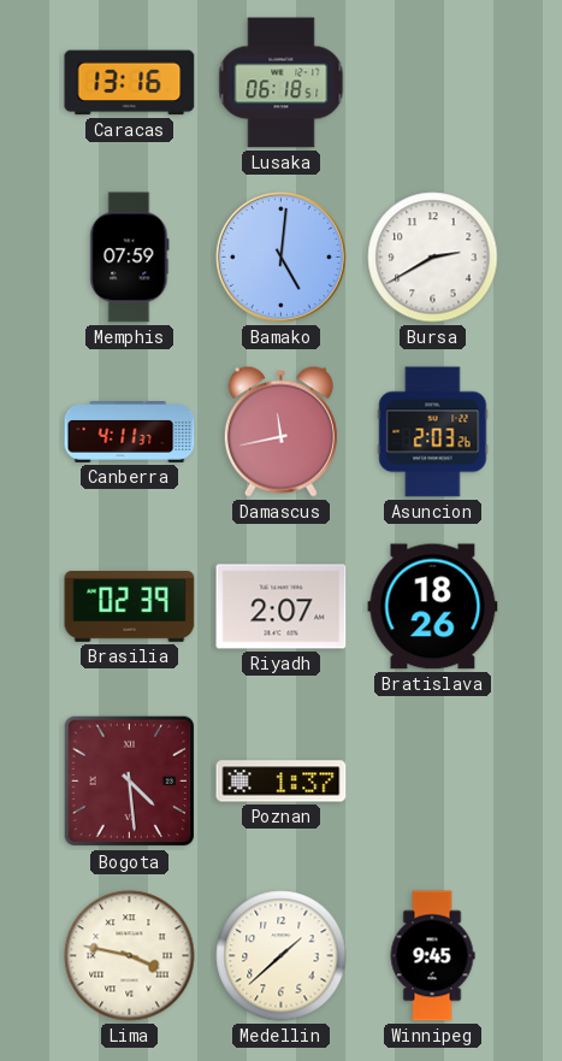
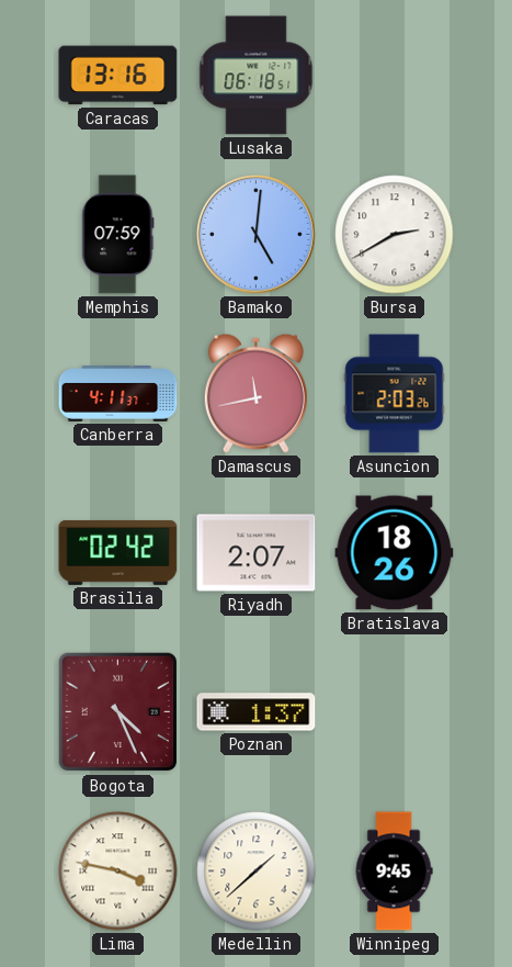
Brasilia: 02:39 -> 02:42 (118, 552)
Bogota: 4:29 -> 4:26 (118, 712)
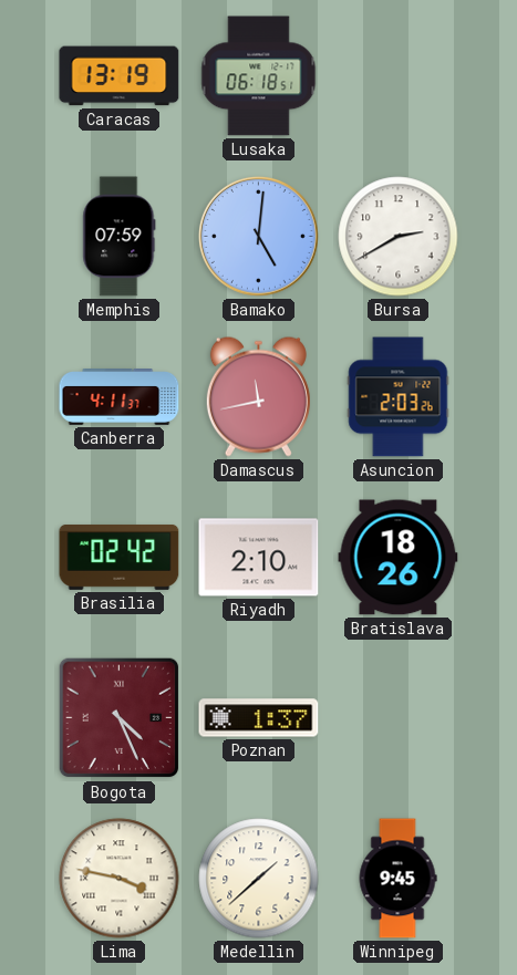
Caracas: 13:16 -> 13:19 (120, 76)
Riyadh: 2:07 -> 2:10 (259, 558)
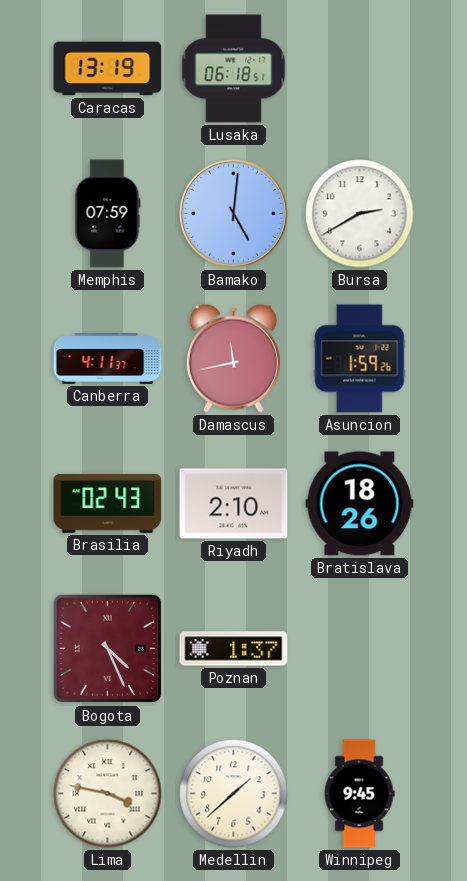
Asuncion: 2:03 -> 1:59 (360, 359)
Brasilia: 02:42 -> 02:43 (108, 503)
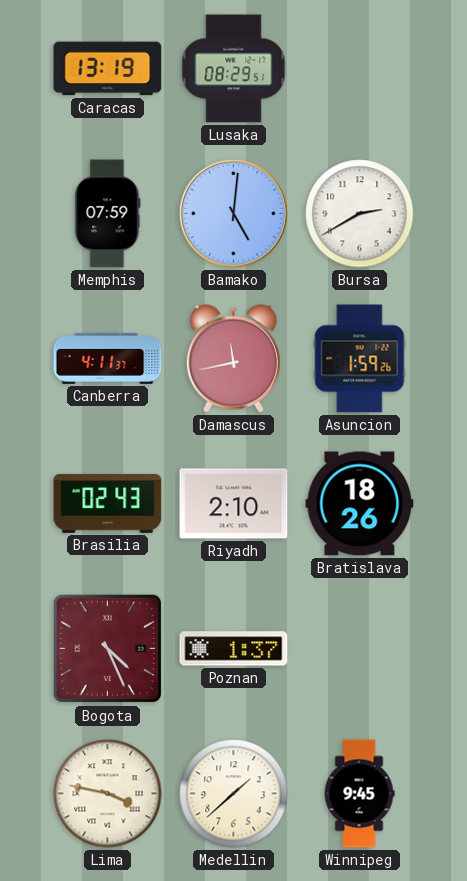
Lusaka: 06:18 -> 08:29 (234, 69)
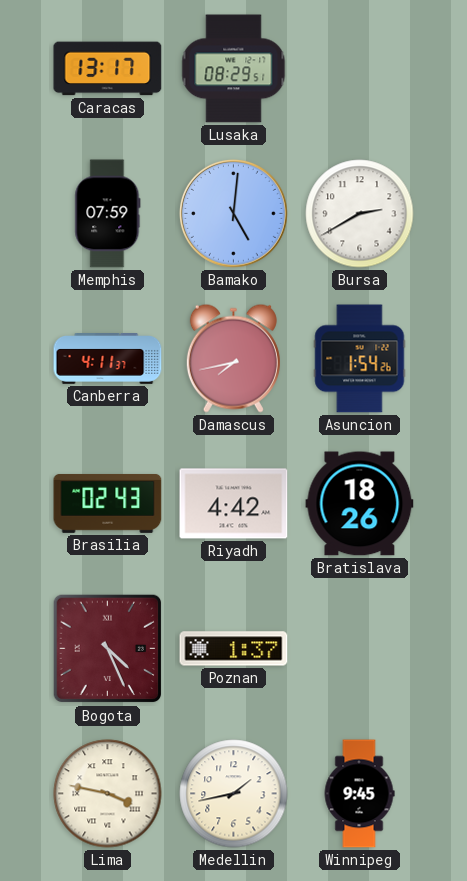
Caracas: 13:19 -> 13:17 (108, 69)
Damascus: 11:43 -> 7:43 (233, 358)
Asuncion: 1:59 -> 1:54 (360, 359)
Riyadh: 2:10 -> 4:42 (234, 504)
Medellin: 1:38 -> 1:43 (234, 794)
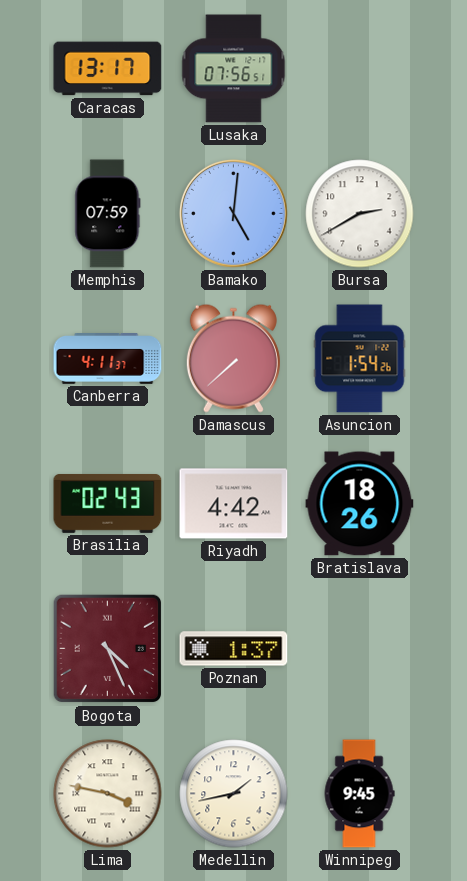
Lusaka: 08:29 -> 07:56 (234, 69)
Damascus: 7:43 -> 7:38 (233, 358)
